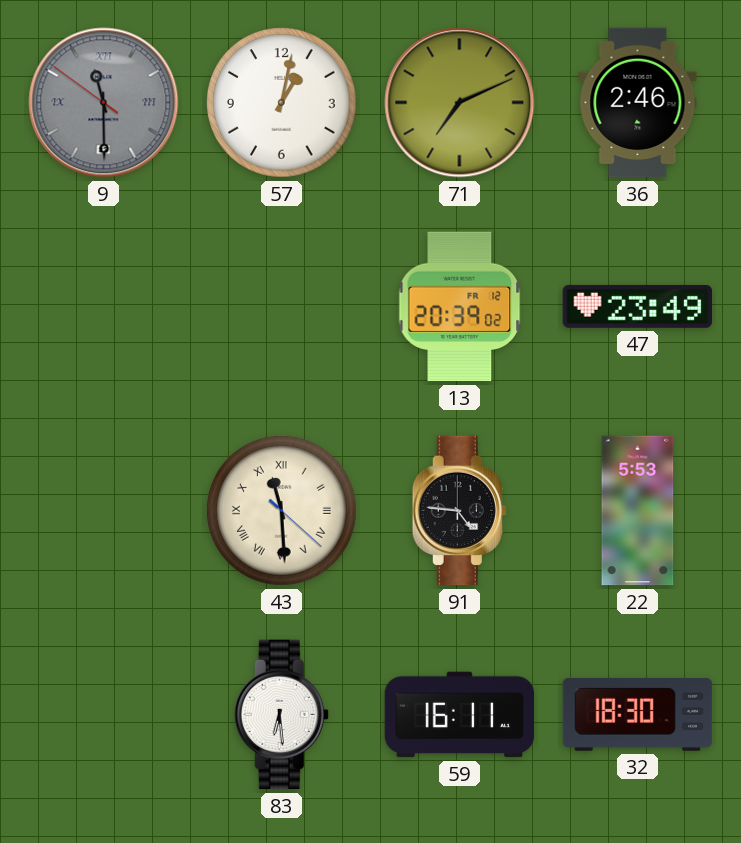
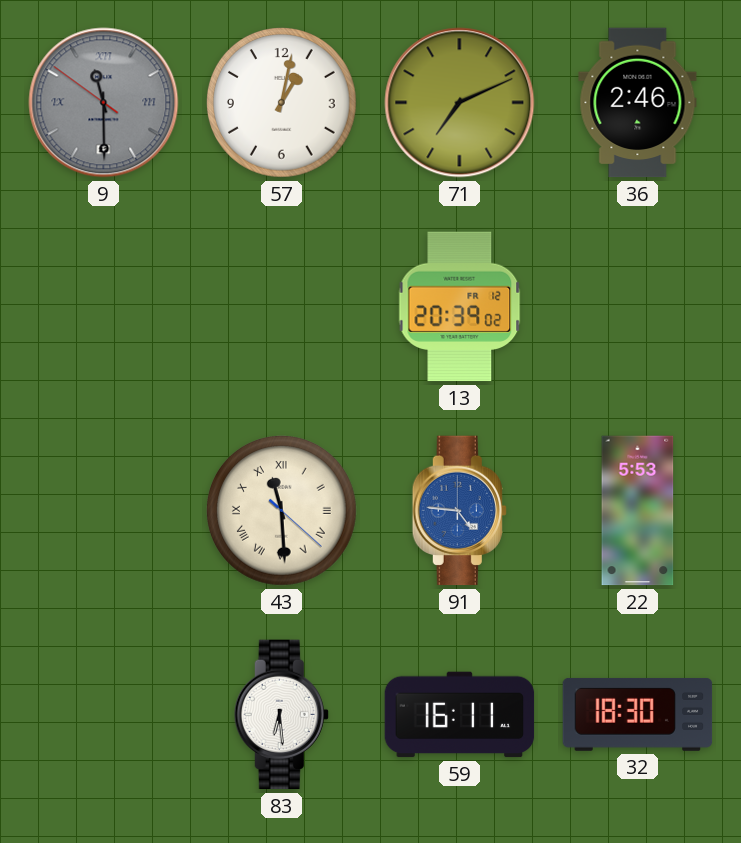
47: 23:49 -> none (638, 306)
91 dial: black -> blue (459, 511)
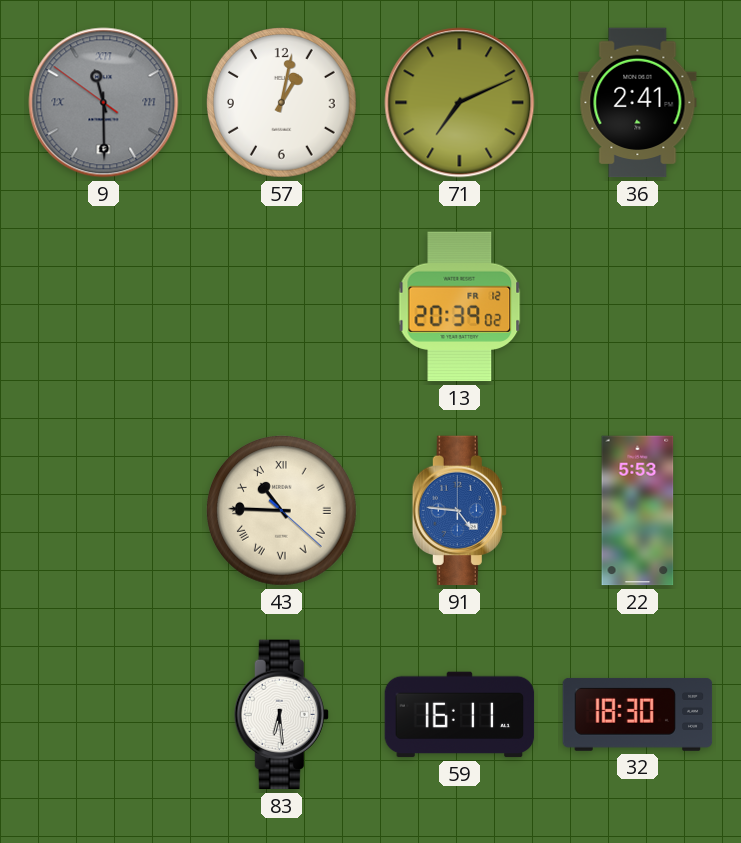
36: 2:46 -> 2:41 (638, 103)
43: 11:29 -> 10:45 (282, 511)
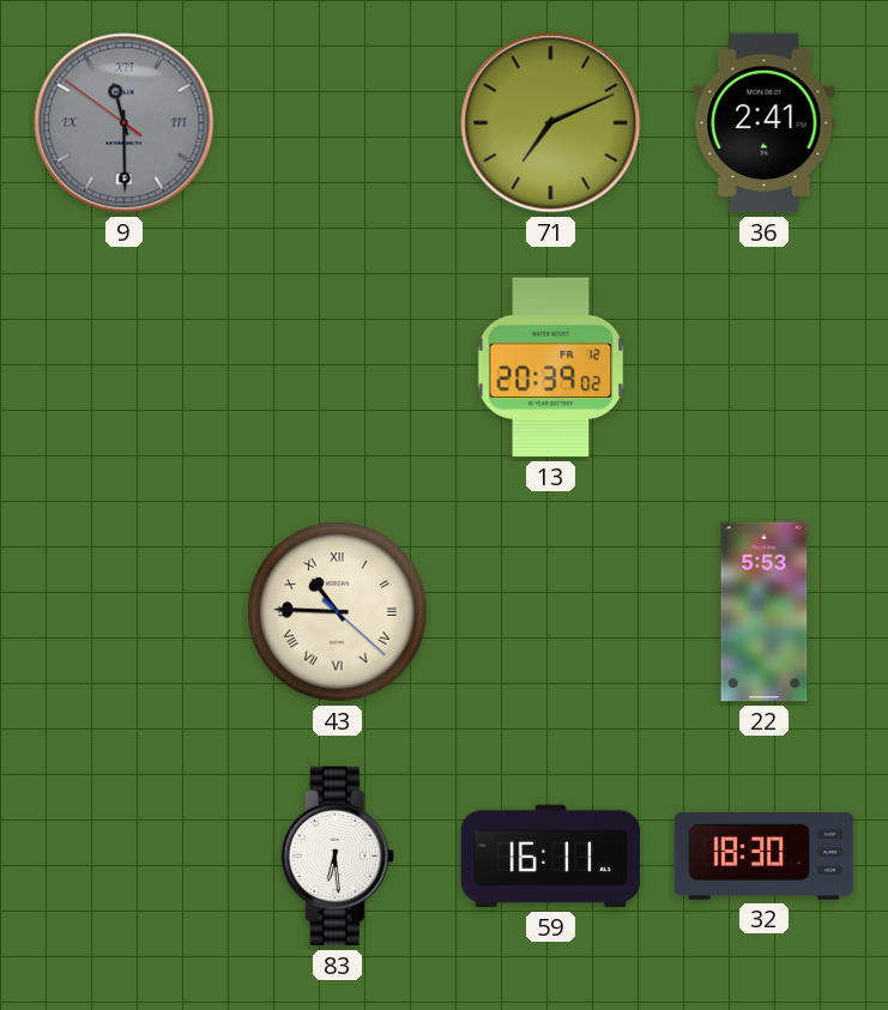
57: 1:02 -> none (282, 103)
91: 4:46 -> none (459, 511)
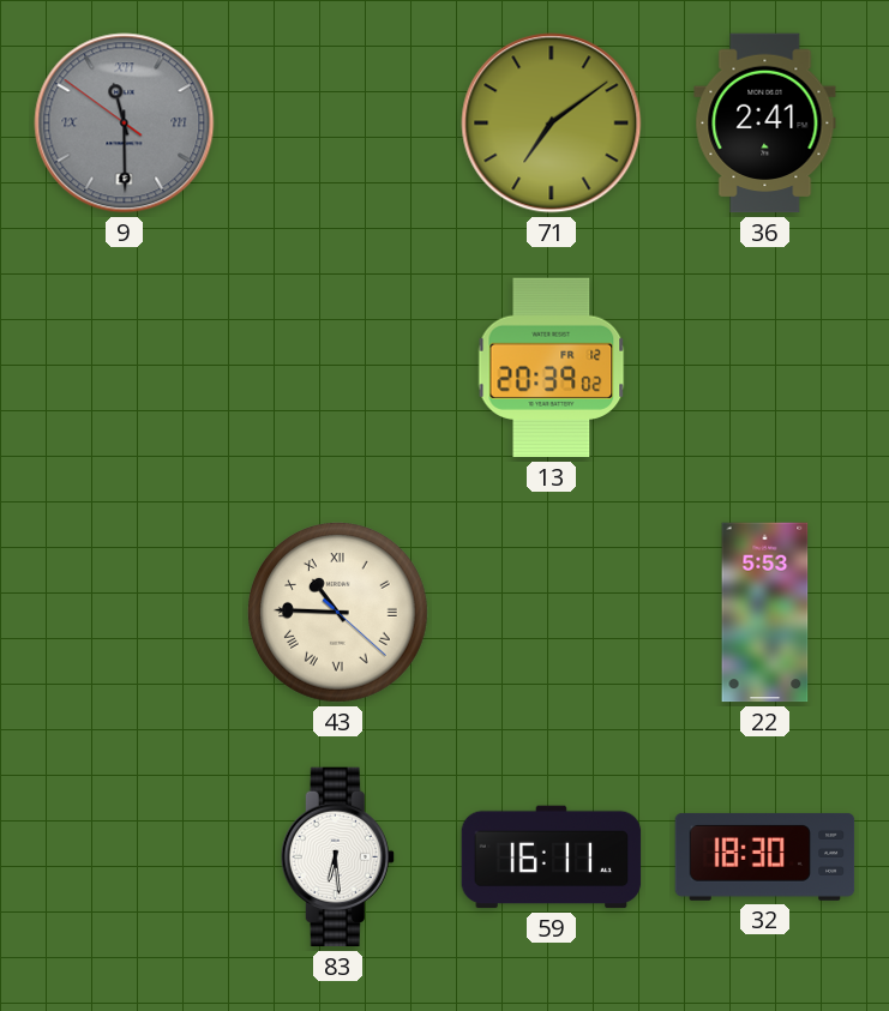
71: 7:11 -> 7:09 (552, 124)
